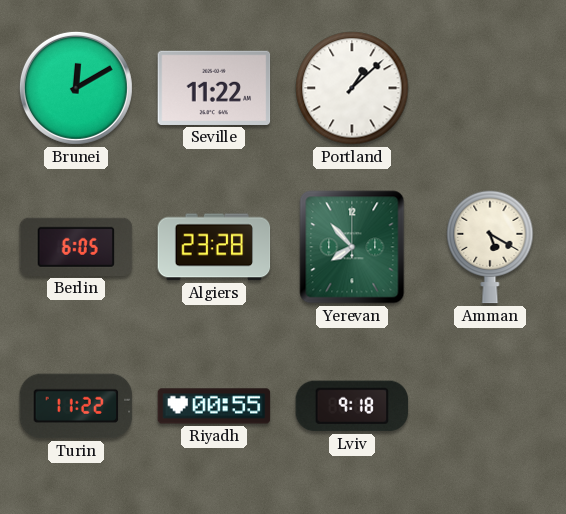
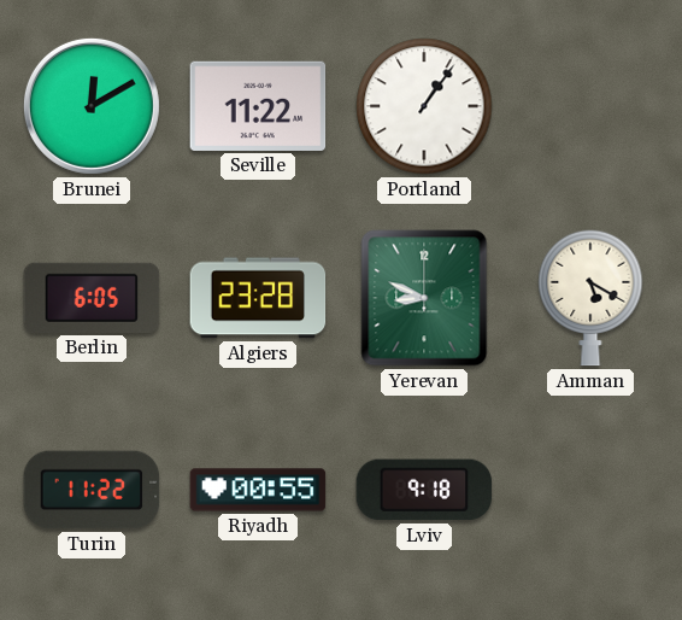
Portland: 1:08 -> 1:06 (424, 106)
Yerevan: 7:53 -> 8:49 (424, 298)
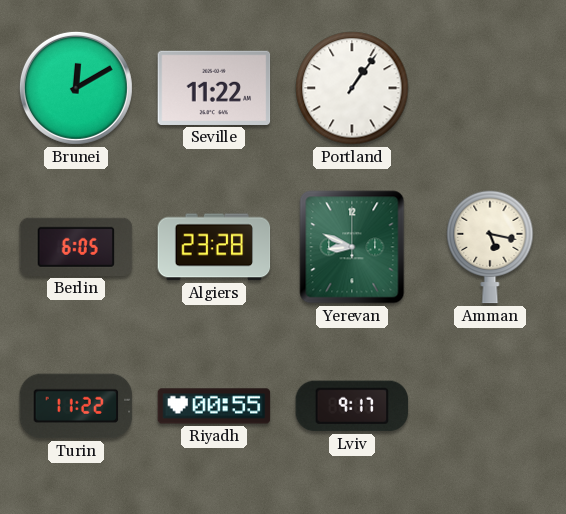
Amman: 5:20 -> 5:17 (490, 247)
Lviv: 9:18 -> 9:17 (352, 406)
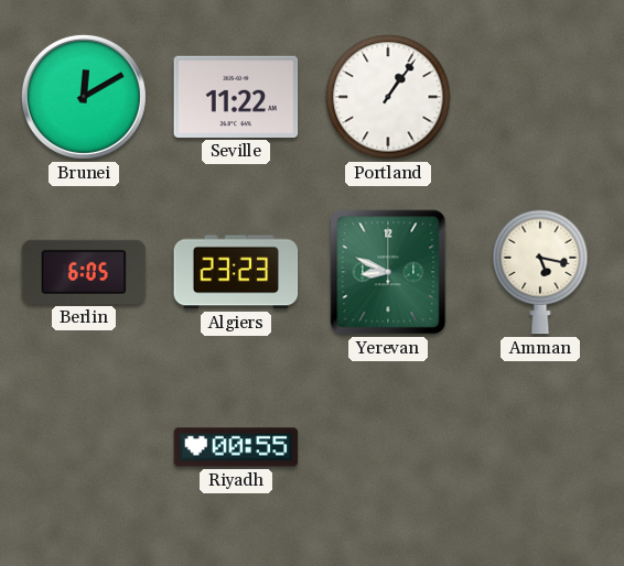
Algiers: 23:28 -> 23:23 (236, 272)
Turin: 11:22 -> none (76, 406)
Lviv: 9:17 -> none (352, 406)
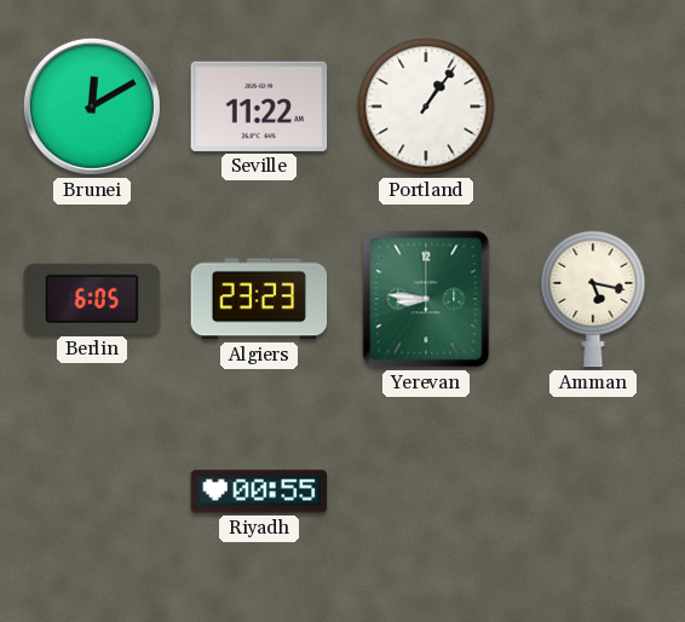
Yerevan: 8:49 -> 8:46 (426, 299)
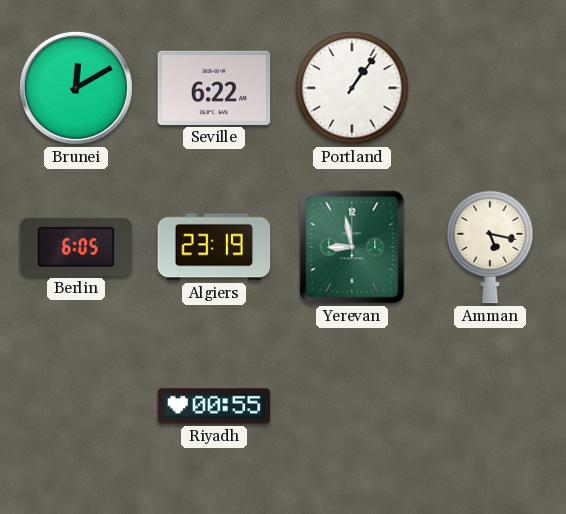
Seville: 11:22 -> 6:22 (214, 88)
Algiers: 23:23 -> 23:19 (214, 247)
Yerevan: 8:46 -> 8:58 (352, 247)
